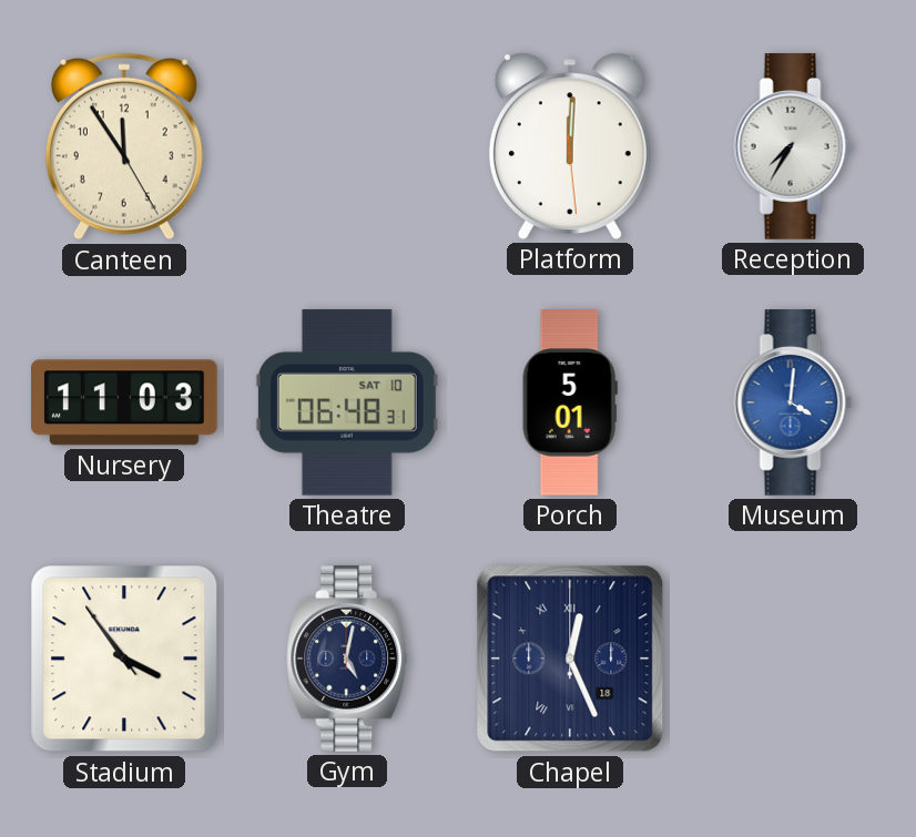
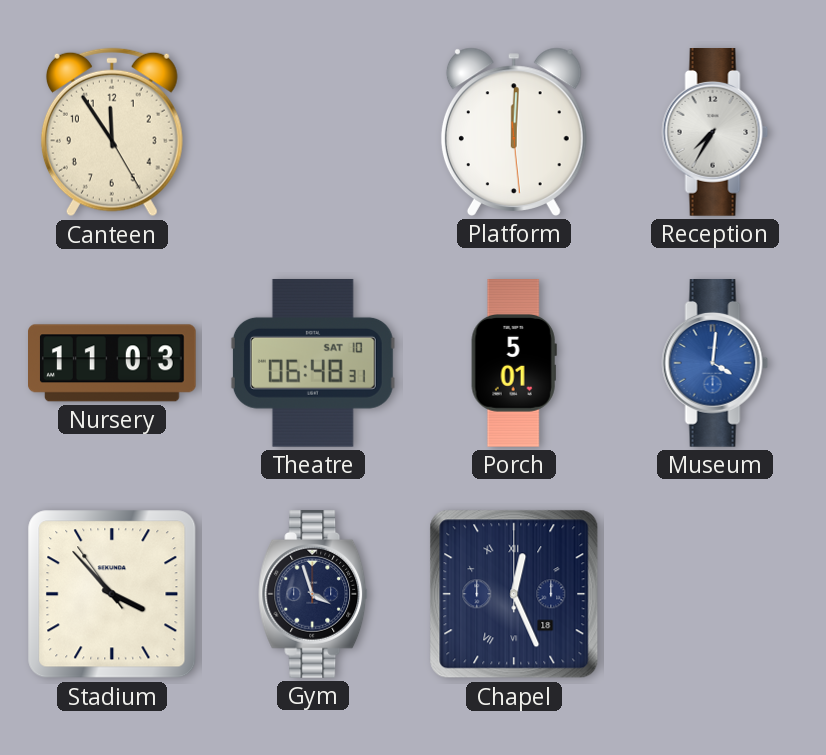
Stadium: 3:53 -> 3:52 (112, 594)
Gym: 5:02 -> 3:57 (314, 595)
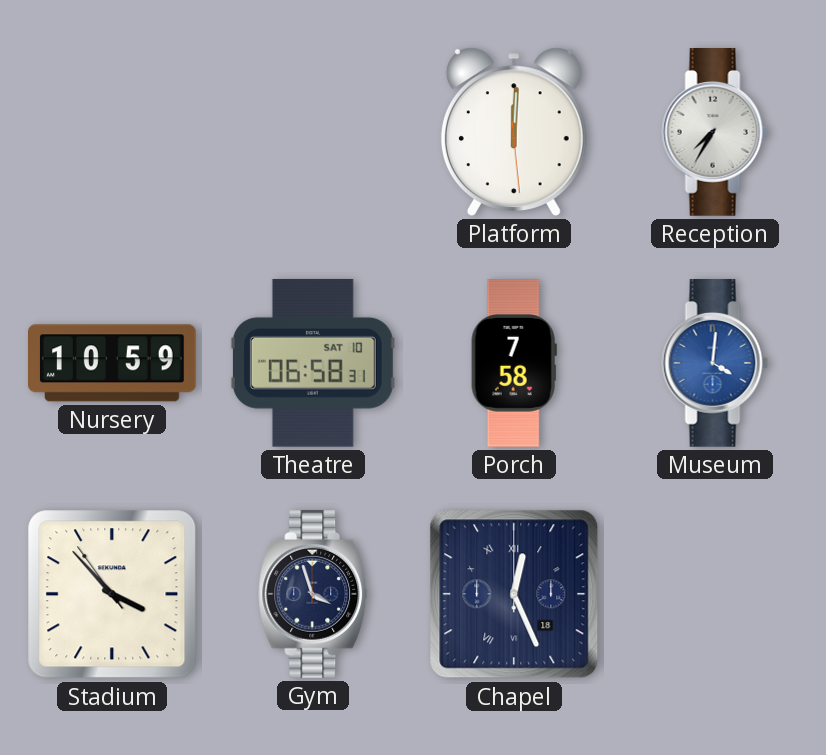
Canteen: 11:54 -> none (112, 132)
Nursery: 11:03 -> 10:59 (113, 363)
Theatre: 06:48 -> 06:58 (313, 363)
Porch: 5:01 -> 7:58 (514, 363)
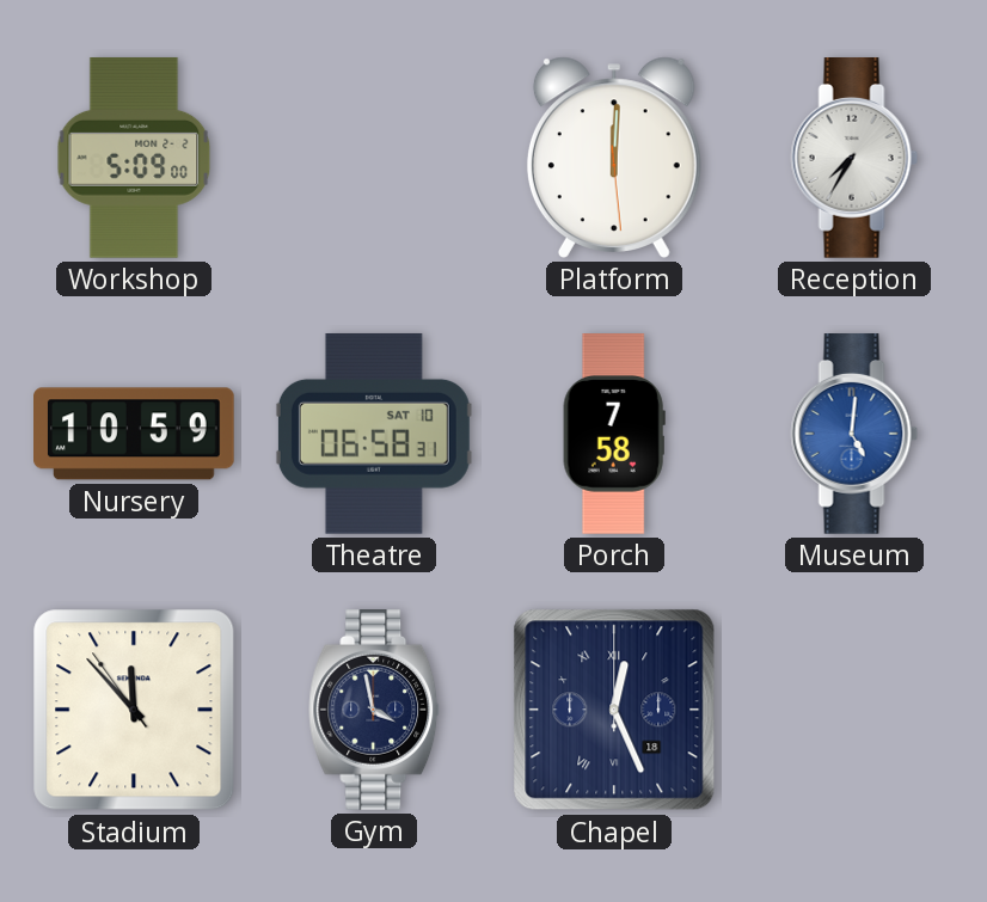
Workshop: none -> 5:09 (134, 158)
Museum: 4:01 -> 5:01 (854, 435)
Stadium: 3:52 -> 11:52 (134, 710)
Gym: 3:57 -> 3:58 (375, 711)
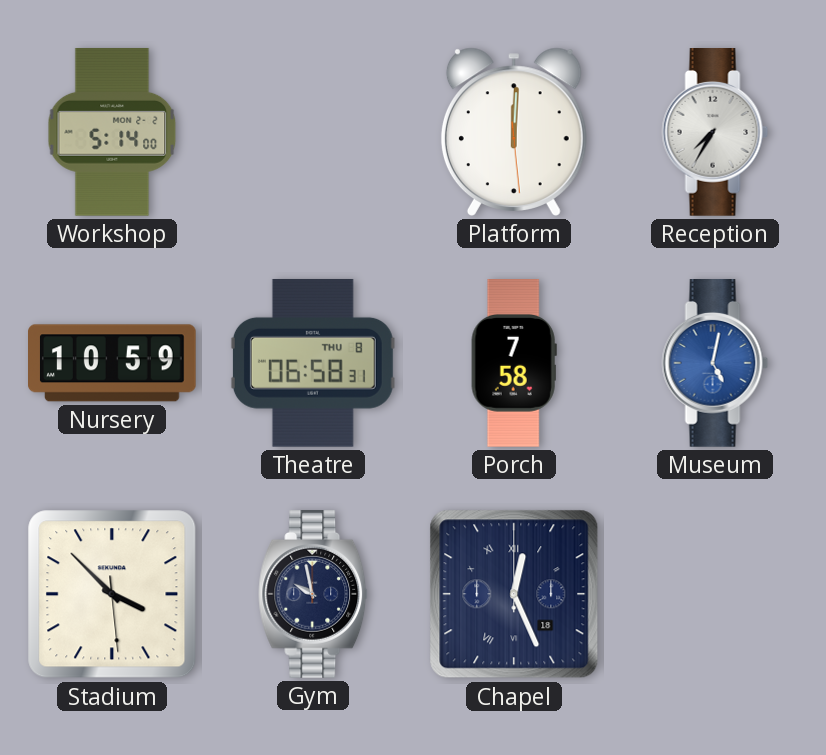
Workshop: 5:09 -> 5:14 (112, 132)
Theatre date: SAT 10 -> THU 8 (313, 363)
Museum: 5:01 -> 5:02 (715, 364)
Stadium: 11:52 -> 3:52 (112, 594)
Gym: 3:58 -> 9:58 (314, 595)
